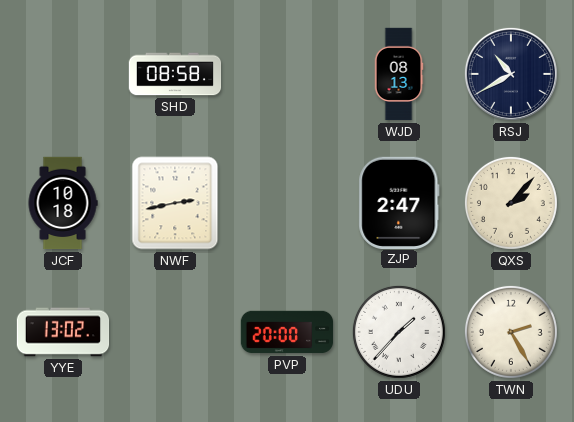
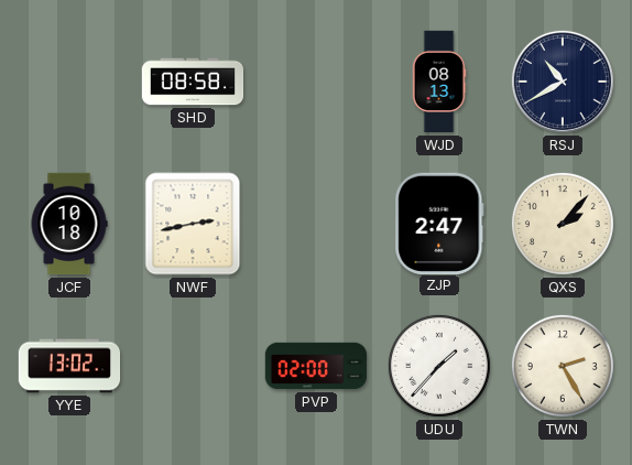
PVP: 20:00 -> 02:00 (316, 366)
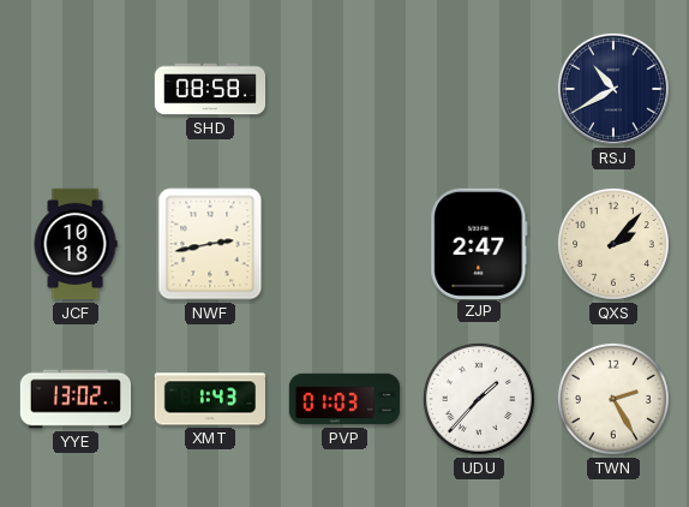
WJD: 08:13 -> none (439, 82)
XMT: none -> 1:43 (210, 399)
PVP: 02:00 -> 01:03 (344, 399)
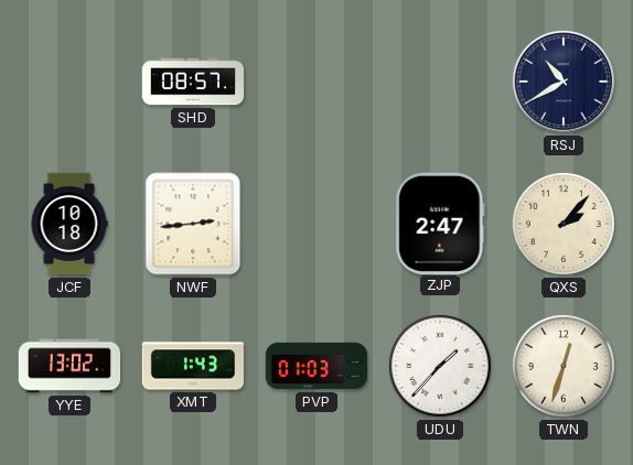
SHD: 08:58 -> 08:57 (193, 82)
NWF: 2:43 -> 2:44 (193, 224)
TWN: 2:25 -> 12:33 (564, 366)
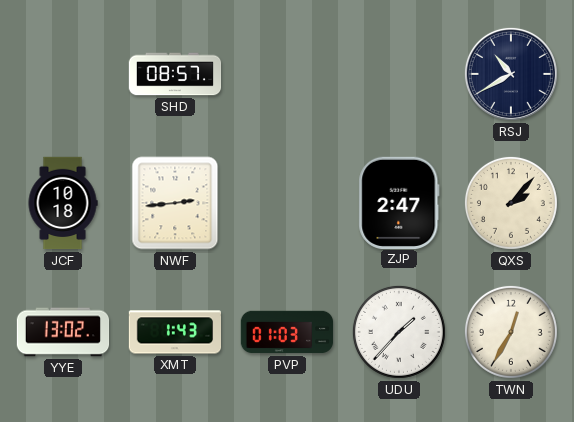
TWN: 12:33 -> 12:35 (511, 332)
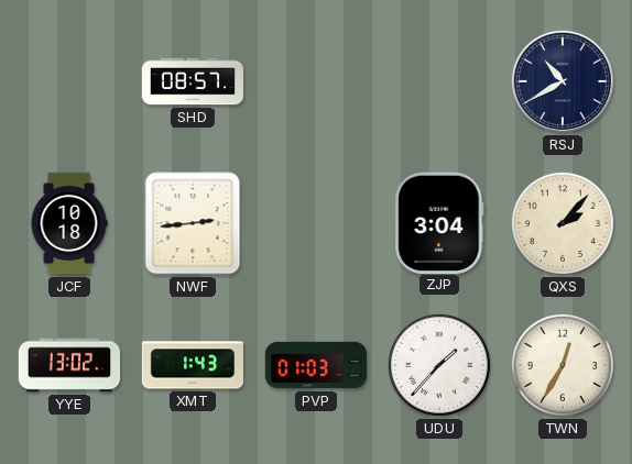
ZJP: 2:47 -> 3:04 (439, 222)
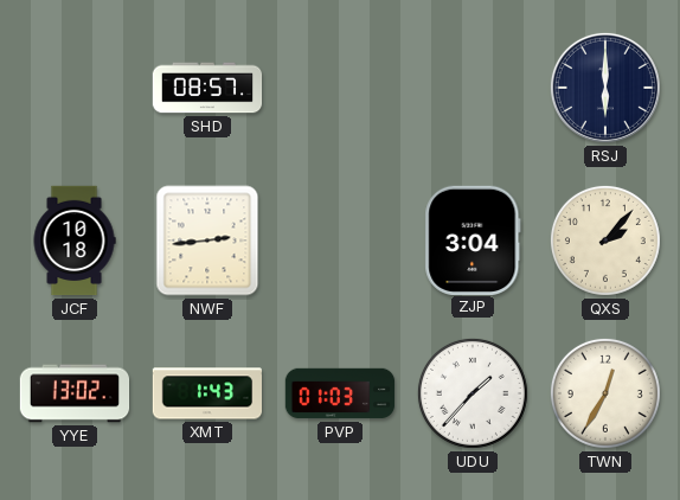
RSJ: 10:40 -> 6:00 (605, 88)
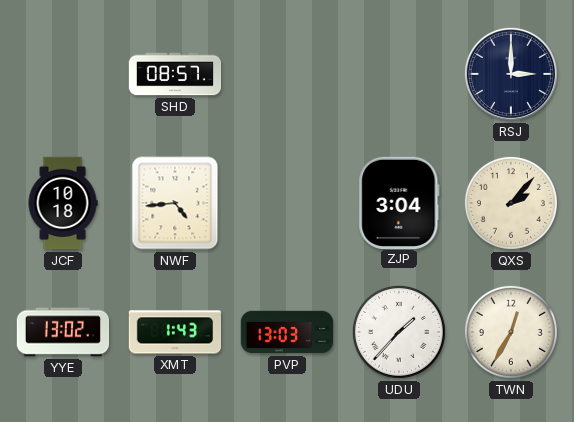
RSJ: 6:00 -> 3:00 (511, 74)
NWF: 2:44 -> 4:44 (175, 203)
PVP: 01:03 -> 13:03 (287, 332)
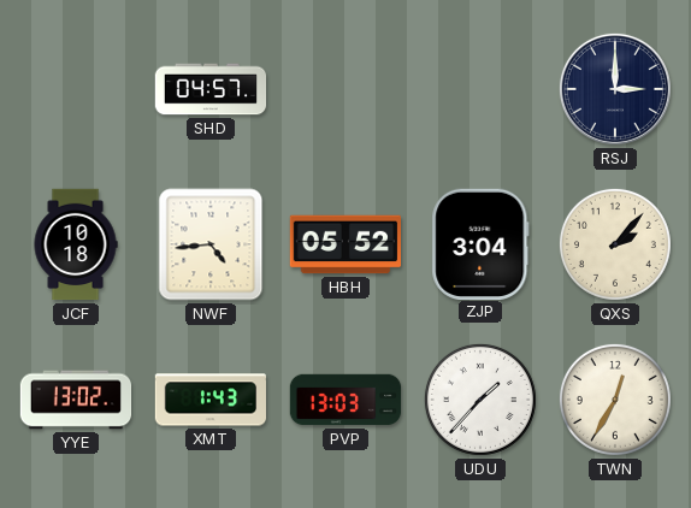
SHD: 08:57 -> 04:57 (211, 89)
HBH: none -> 05:52 (344, 244)
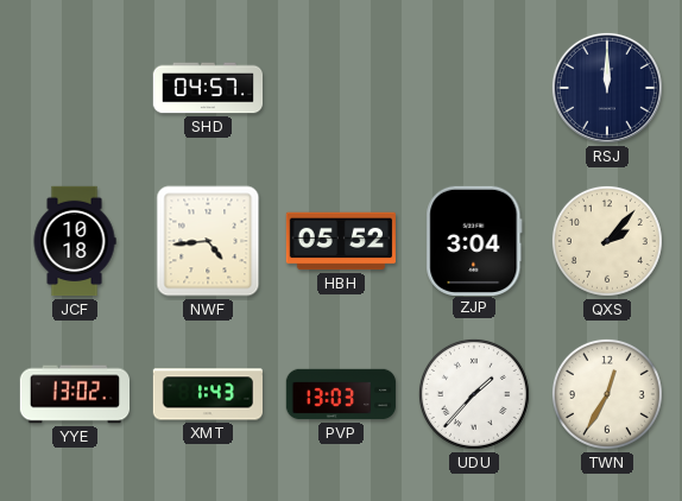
RSJ: 3:00 -> 12:00 (607, 88)
